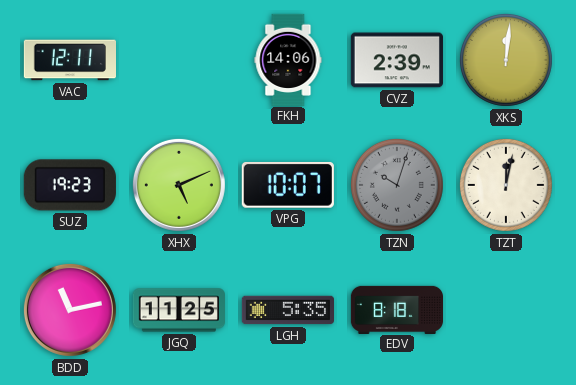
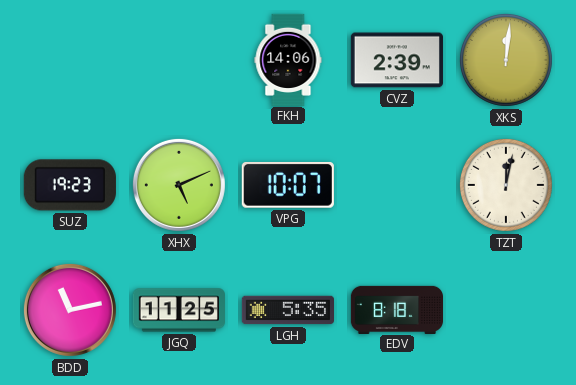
VAC: 12:11 -> none (69, 60)
TZN: 10:03 -> none (397, 185)
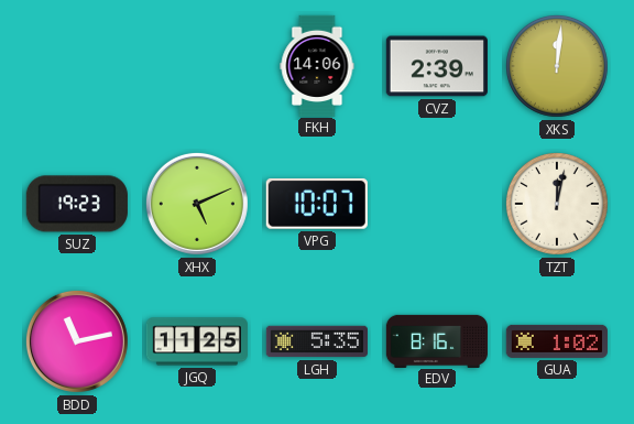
EDV: 8:18 -> 8:16 (436, 340)
GUA: none -> 1:02 (557, 341)
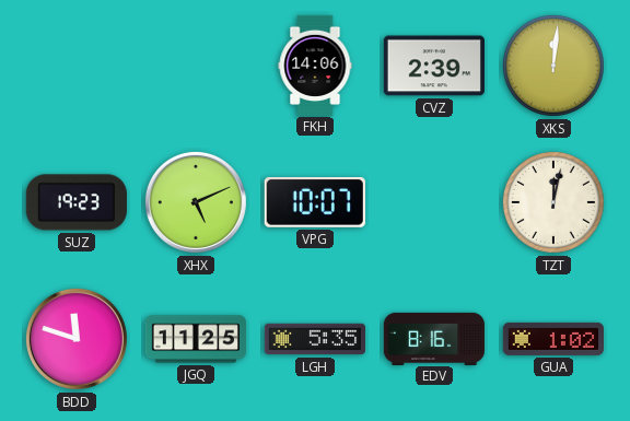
BDD: 11:13 -> 11:48 (77, 339)
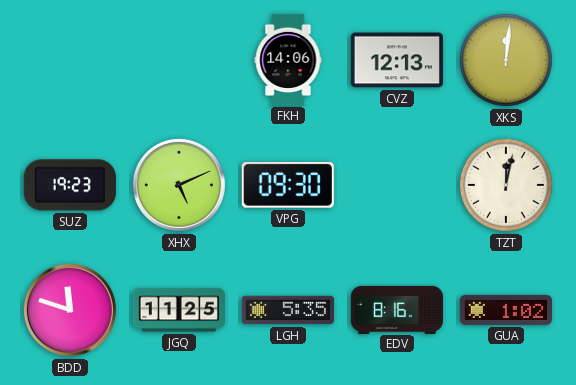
CVZ: 2:39 -> 12:13 (397, 60)
VPG: 10:07 -> 09:30 (288, 185)
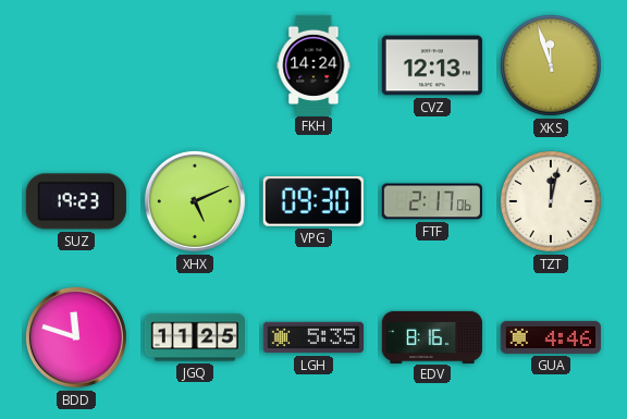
FKH: 14:06 -> 14:24 (313, 64)
XKS: 12:01 -> 11:57 (551, 65)
FTF: none -> 2:17 (432, 201)
GUA: 1:02 -> 4:46 (551, 337)
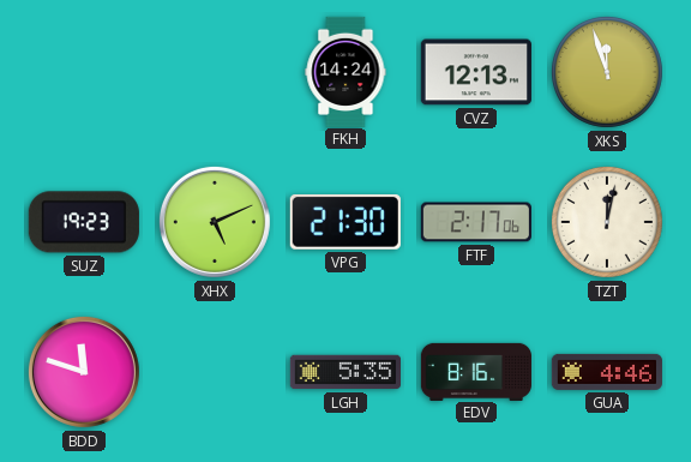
VPG: 09:30 -> 21:30 (345, 222)
JGQ: 11:25 -> none (194, 337)
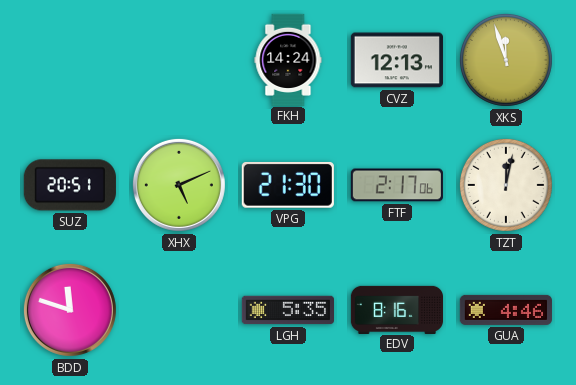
SUZ: 19:23 -> 20:51 (70, 185)
